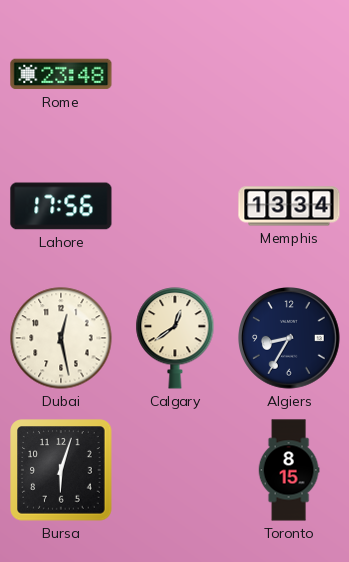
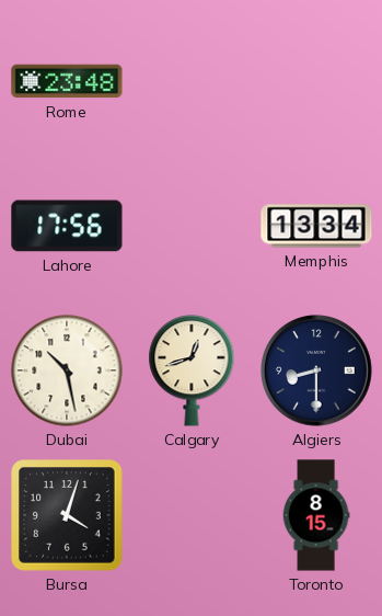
Dubai: 12:28 -> 10:28 (67, 370)
Calgary: 12:39 -> 12:42 (192, 370)
Algiers: 8:35 -> 8:30 (317, 372)
Bursa: 6:03 -> 4:03 (67, 515)
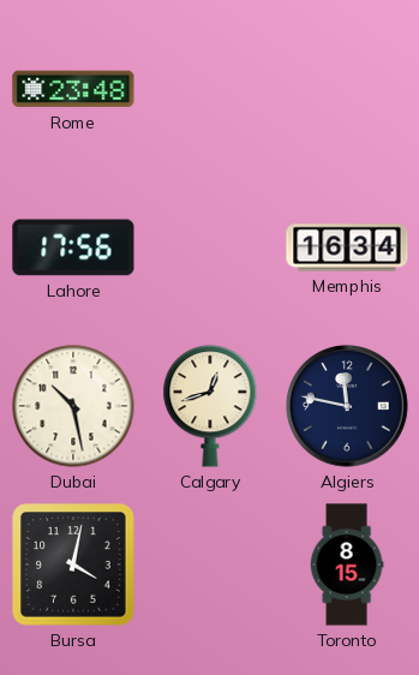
Memphis: 13:34 -> 16:34 (347, 247)
Algiers: 8:30 -> 11:47 (348, 407)
Bursa: 4:03 -> 4:02 (73, 565)
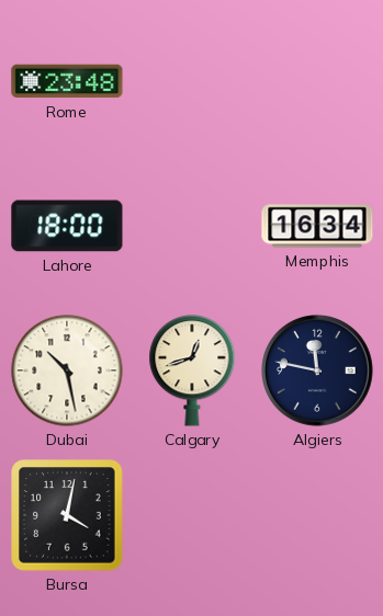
Lahore: 17:56 -> 18:00 (67, 226)
Toronto: 8:15 -> none (347, 565)
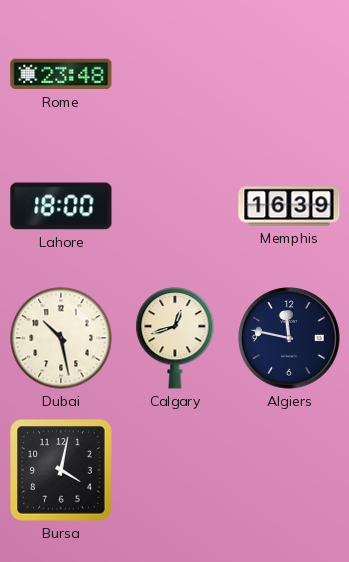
Memphis: 16:34 -> 16:39 (289, 206)
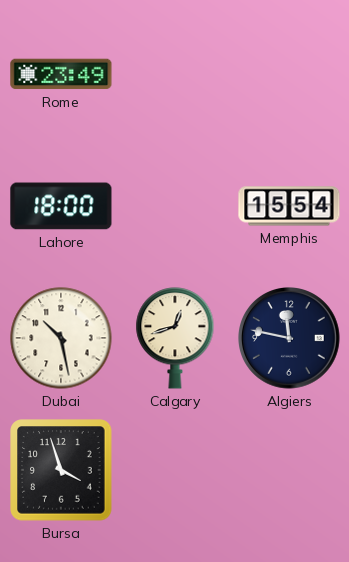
Rome: 23:48 -> 23:49 (61, 74)
Memphis: 16:39 -> 15:54 (289, 206)
Bursa: 4:02 -> 3:57 (61, 470)
